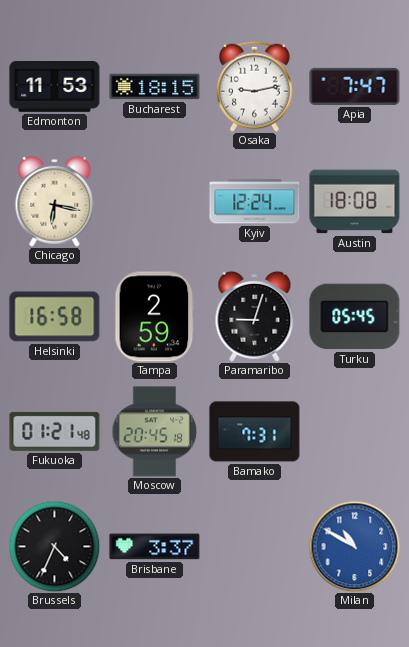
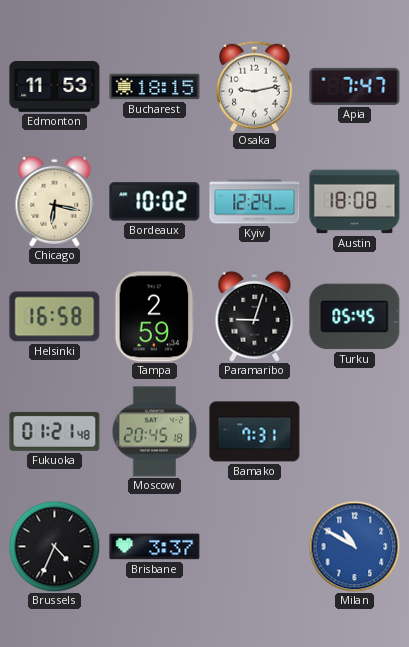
Bordeaux: none -> 10:02 (155, 202)
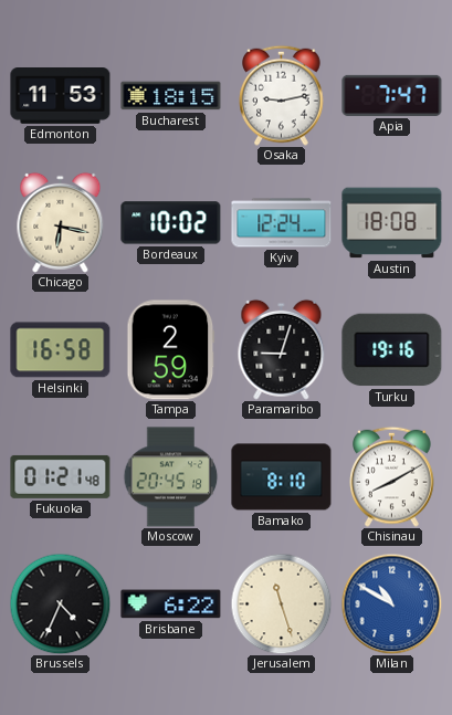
Turku: 05:45 -> 19:16 (392, 350)
Bamako: 7:31 -> 8:10 (282, 477)
Chisinau: none -> 8:10 (392, 476)
Brisbane: 3:37 -> 6:22 (171, 604)
Jerusalem: none -> 11:27 (281, 603)
